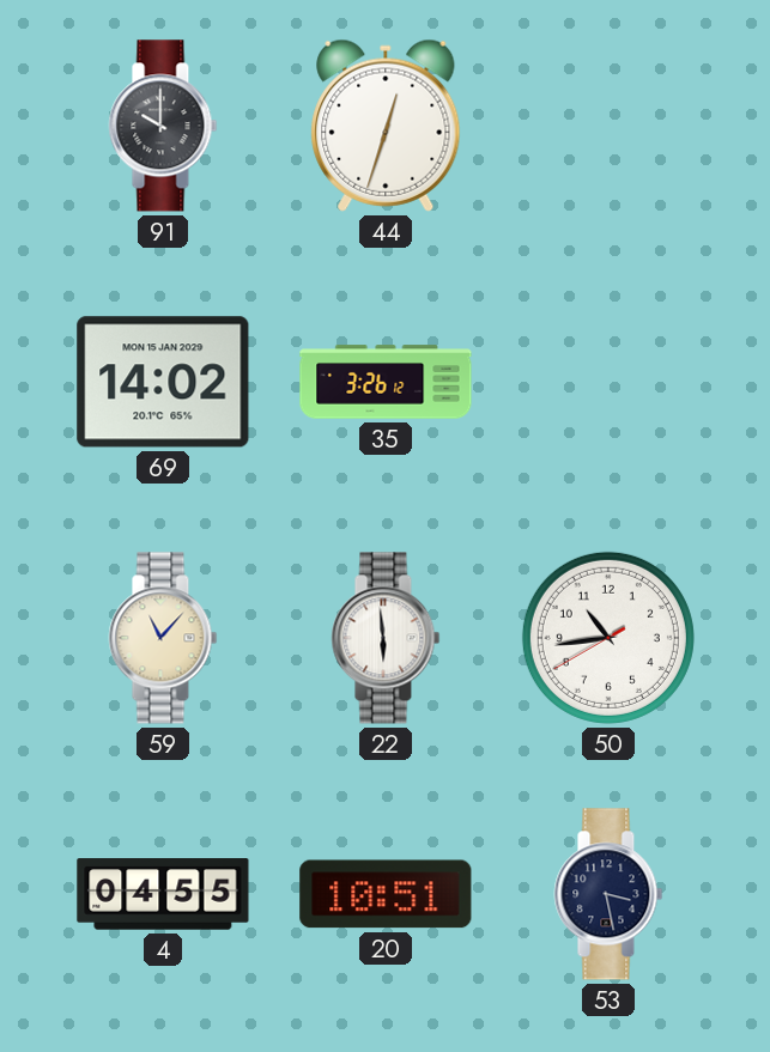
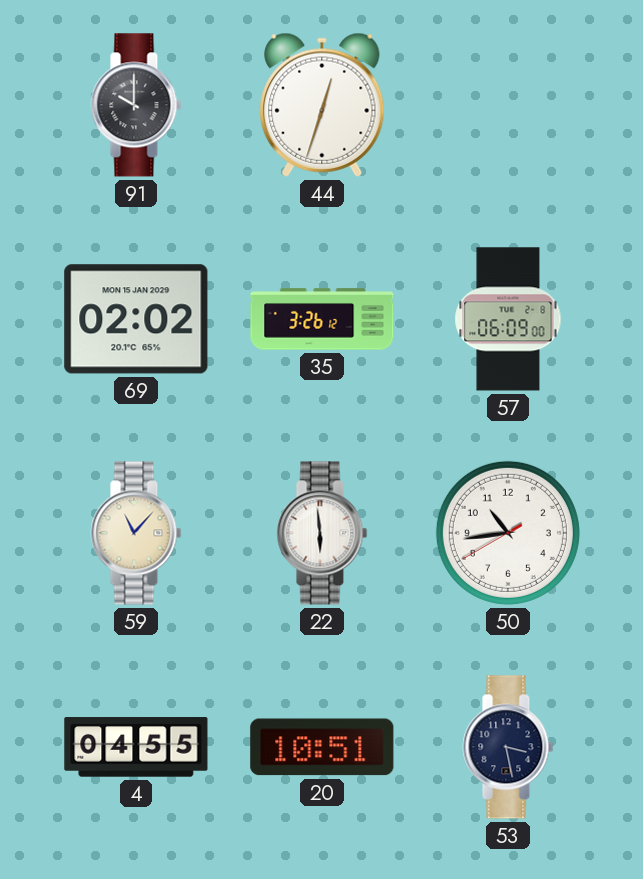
69: 14:02 -> 02:02 (136, 319)
57: none -> 06:09 (508, 319)
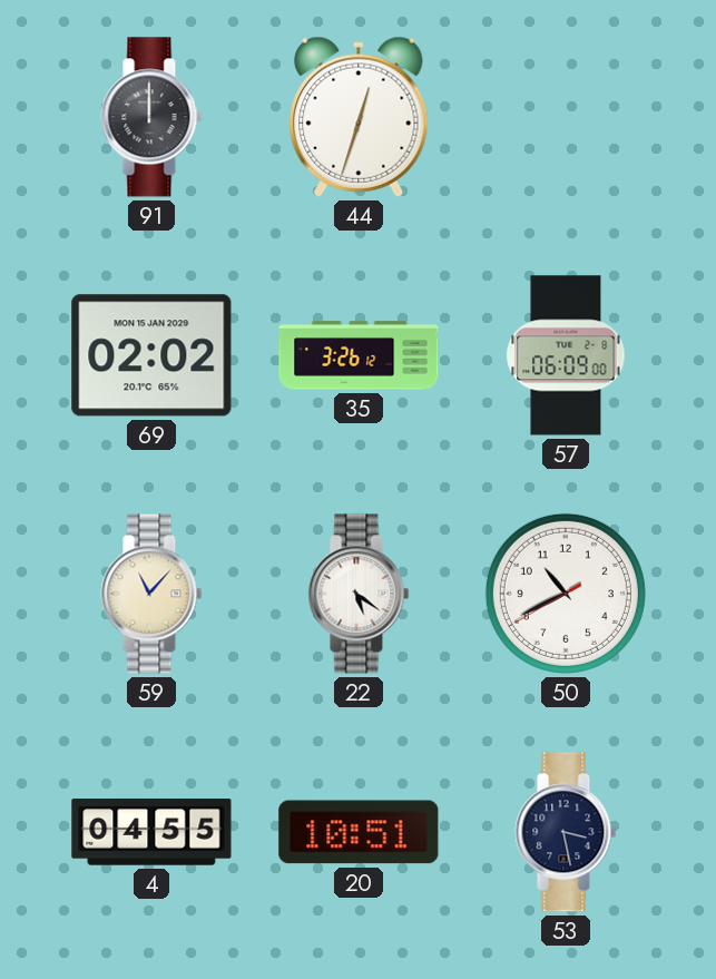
91: 10:00 -> 12:00 (151, 117)
22: 5:59 -> 5:21 (359, 594)
50: 10:43 -> 10:40 (566, 594)
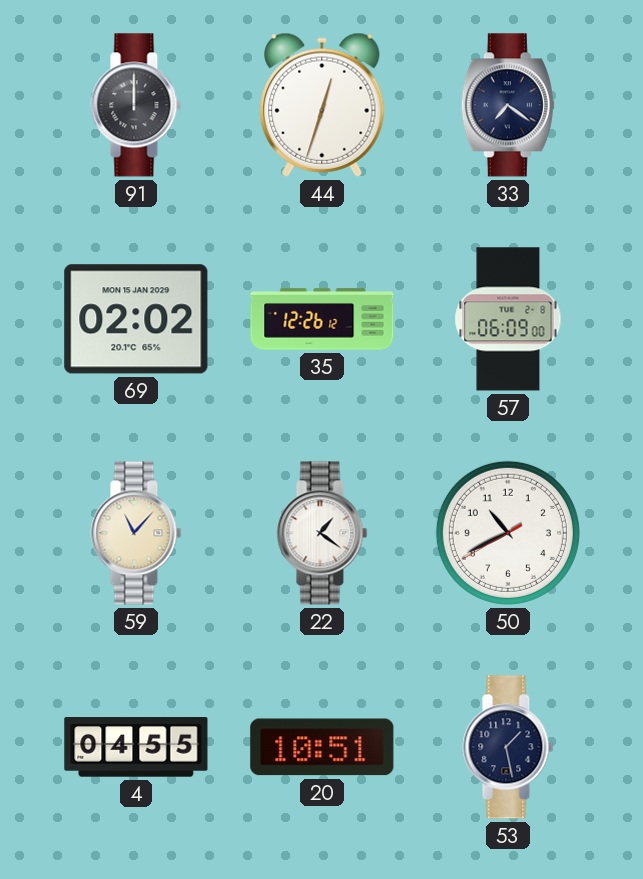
33: none -> 7:21 (508, 105)
35: 3:26 -> 12:26 (322, 319)
22: 5:21 -> 1:21 (322, 533)
53: 3:28 -> 1:28 (508, 747)
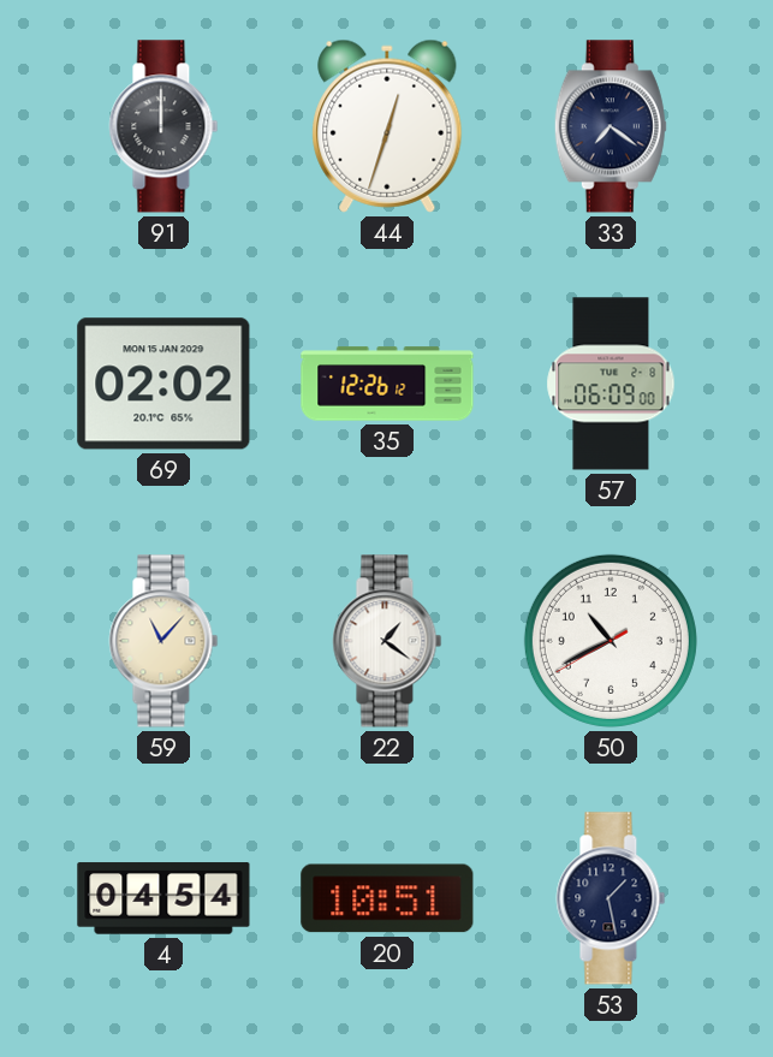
4: 04:55 -> 04:54 (163, 898)
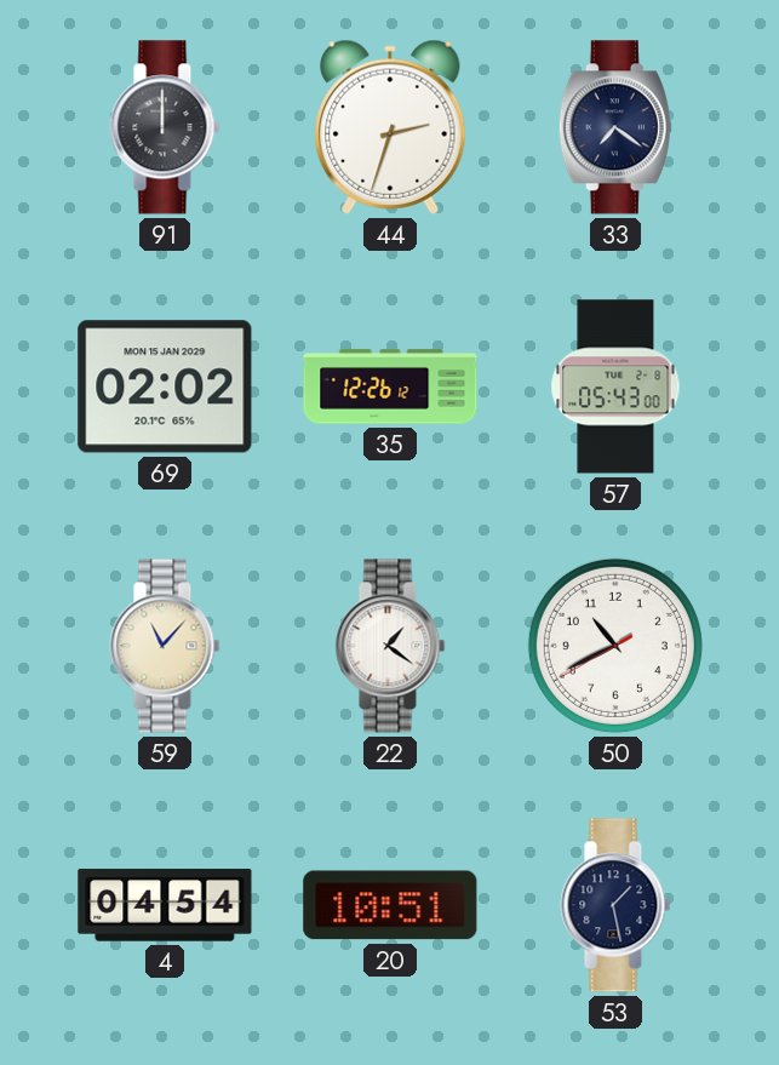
44: 12:33 -> 2:33 (390, 127)
57: 06:09 -> 05:43 (615, 387)
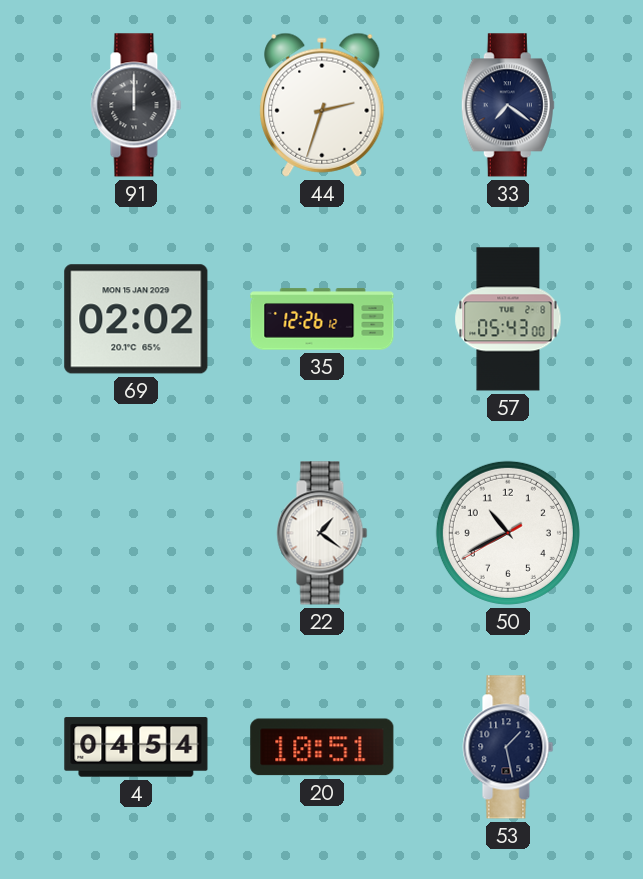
59: 11:07 -> none (165, 646)
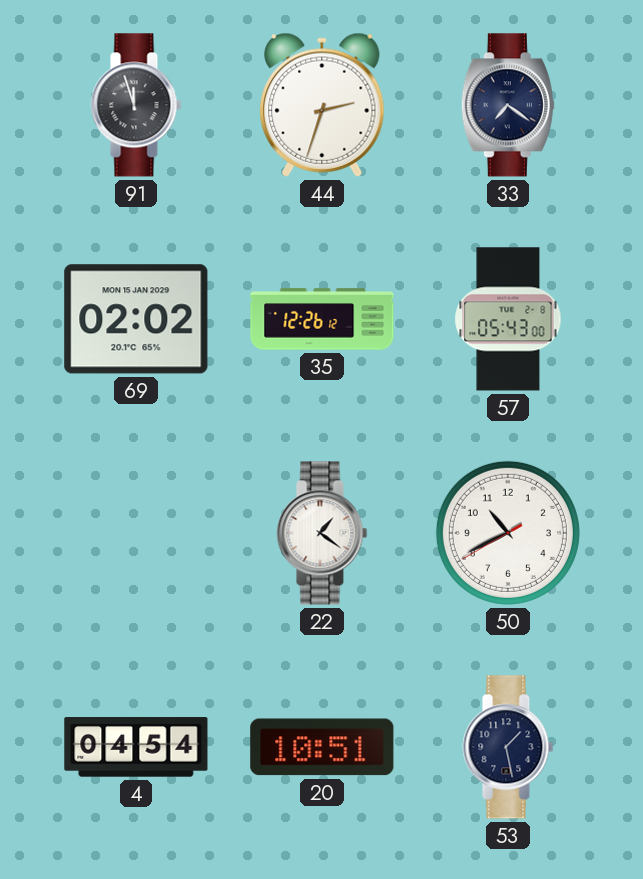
91: 12:00 -> 11:57 (136, 105)
